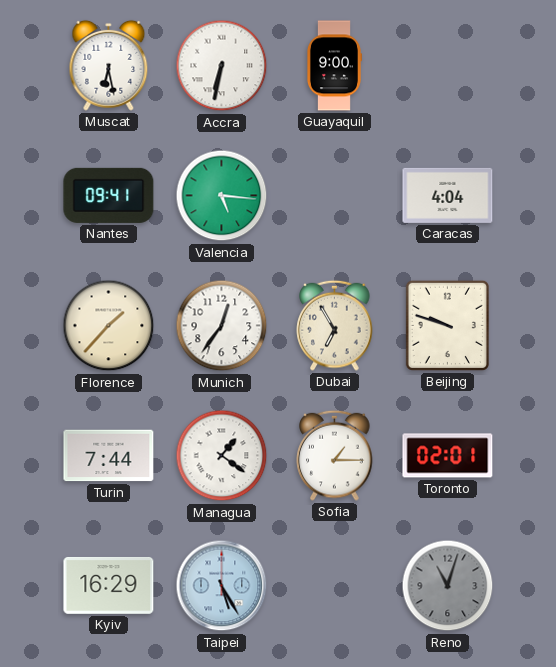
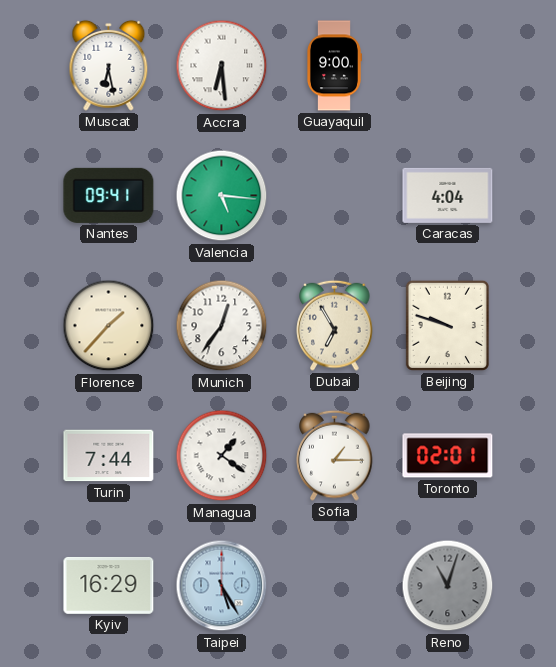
Accra: 6:32 -> 6:29 (222, 66)
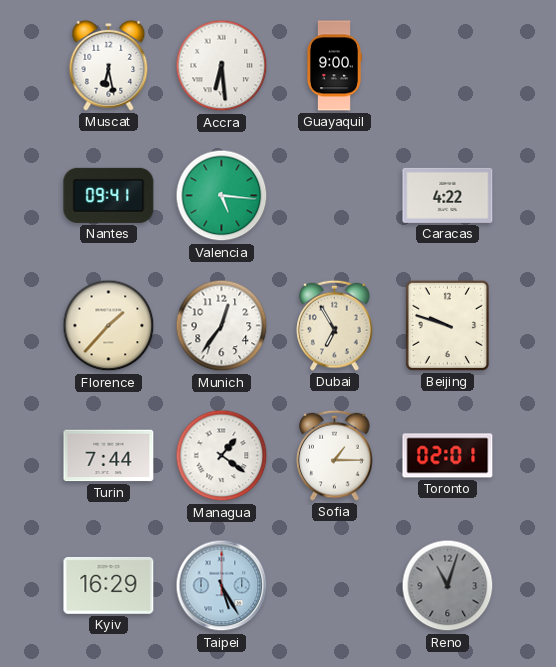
Caracas: 4:04 -> 4:22 (448, 195)
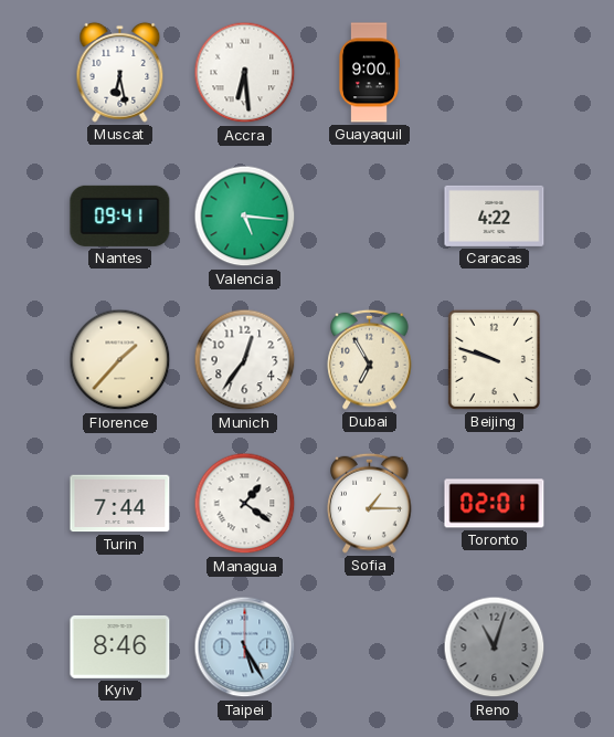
Kyiv: 16:29 -> 8:46 (120, 646)
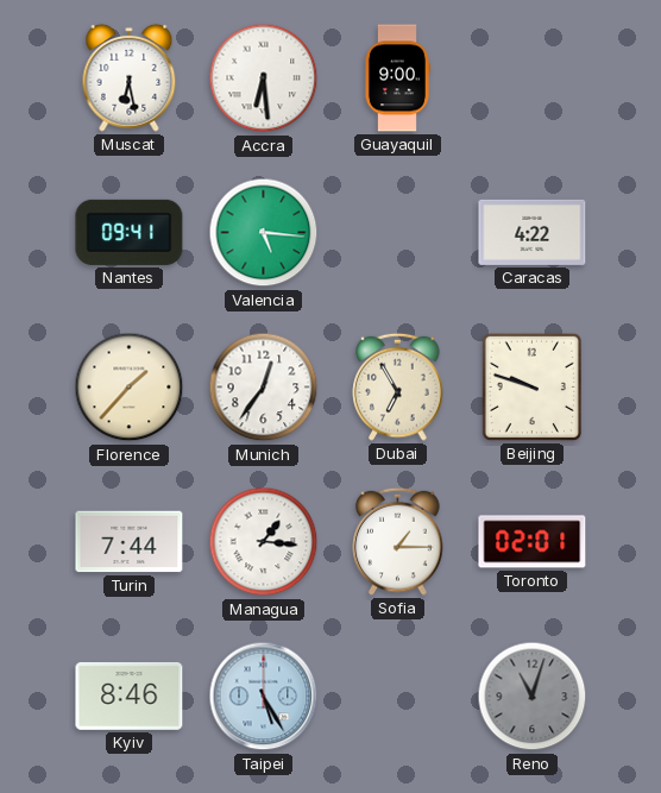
Managua: 1:21 -> 1:16 (264, 542)
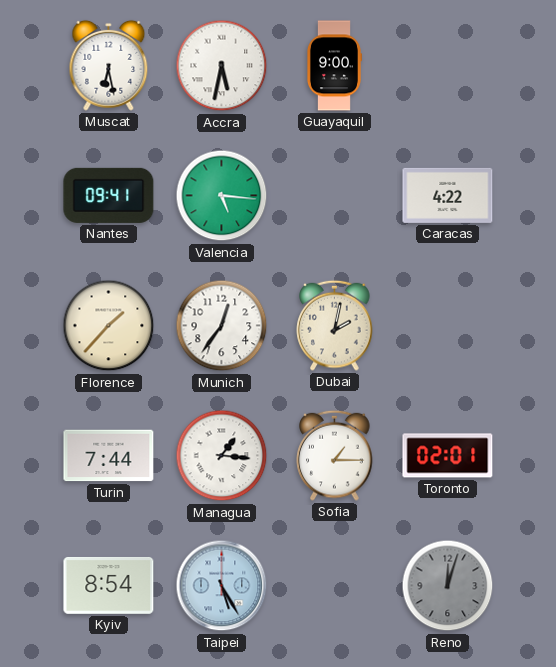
Accra: 6:29 -> 5:32 (222, 66)
Dubai: 6:55 -> 2:02 (335, 325)
Beijing: 9:48 -> none (531, 386)
Kyiv: 8:46 -> 8:54 (109, 585)
Reno: 11:03 -> 12:03 (448, 586)
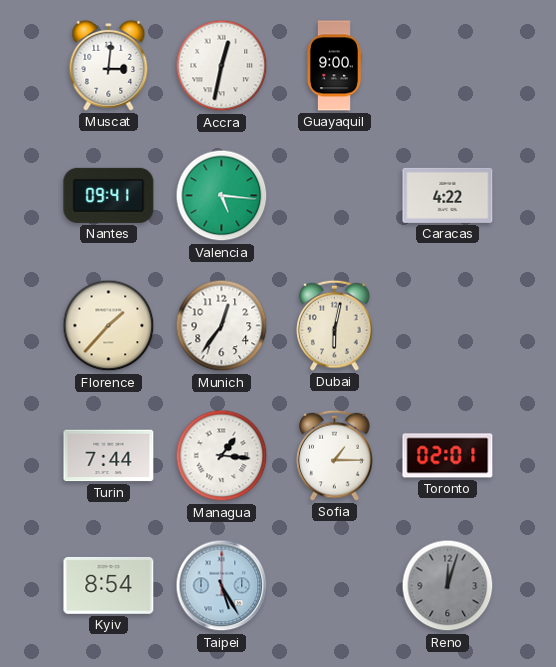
Muscat: 6:28 -> 3:01 (109, 65)
Accra: 5:32 -> 12:32 (222, 66)
Dubai: 2:02 -> 6:02 (335, 325)
